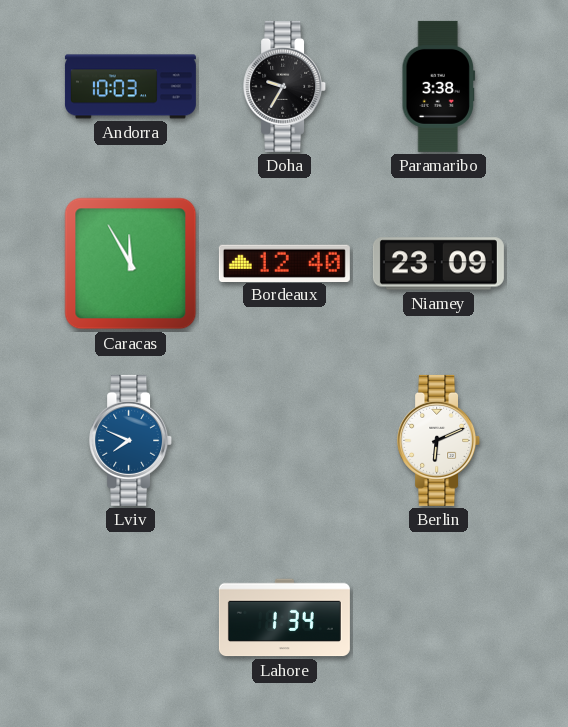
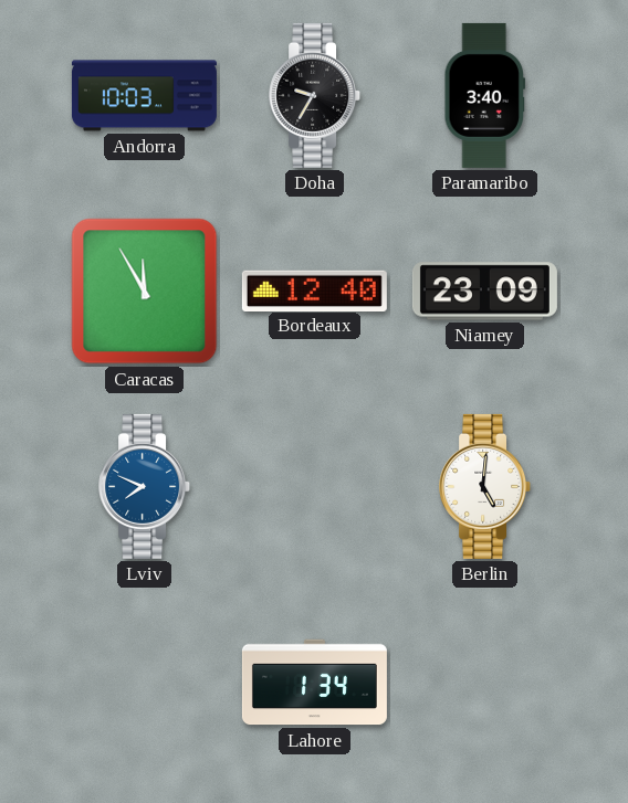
Paramaribo: 3:38 -> 3:40 (485, 95)
Berlin: 6:11 -> 5:01 (485, 486)
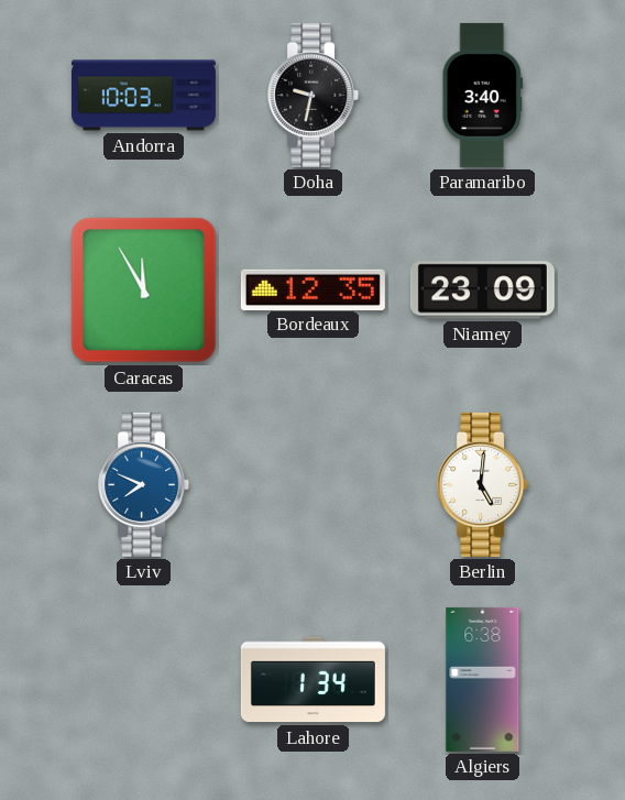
Doha: 9:35 -> 9:32 (314, 95)
Bordeaux: 12:40 -> 12:35 (312, 289)
Algiers: none -> 6:38 (483, 679)
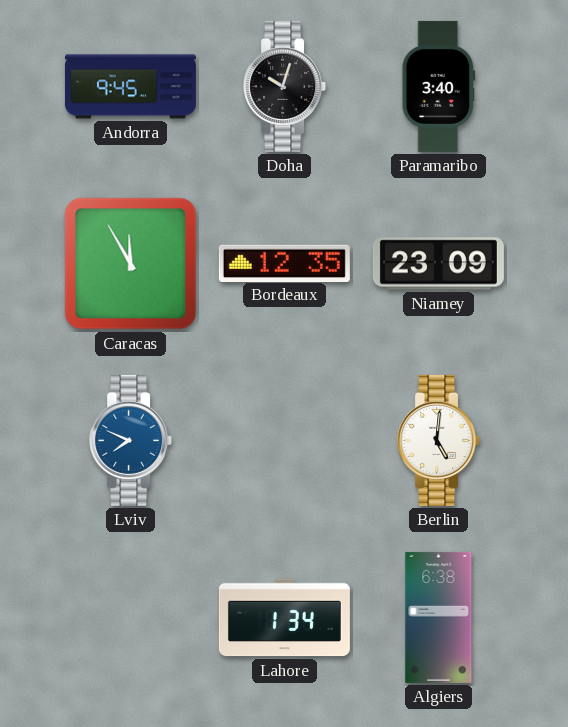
Andorra: 10:03 -> 9:45 (130, 87)
Doha: 9:32 -> 10:03 (285, 86)
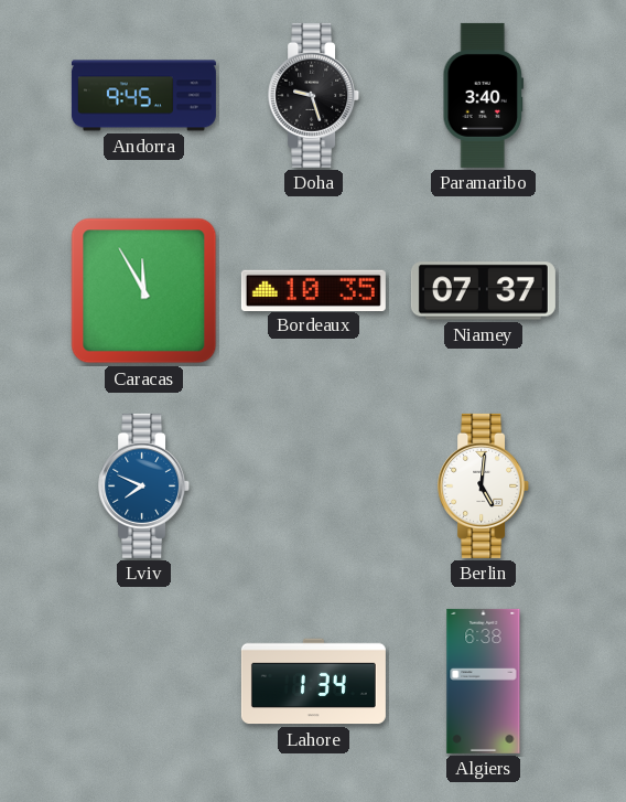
Doha: 10:03 -> 9:27 (314, 95)
Bordeaux: 12:35 -> 10:35 (313, 290)
Niamey: 23:09 -> 07:37 (483, 291)
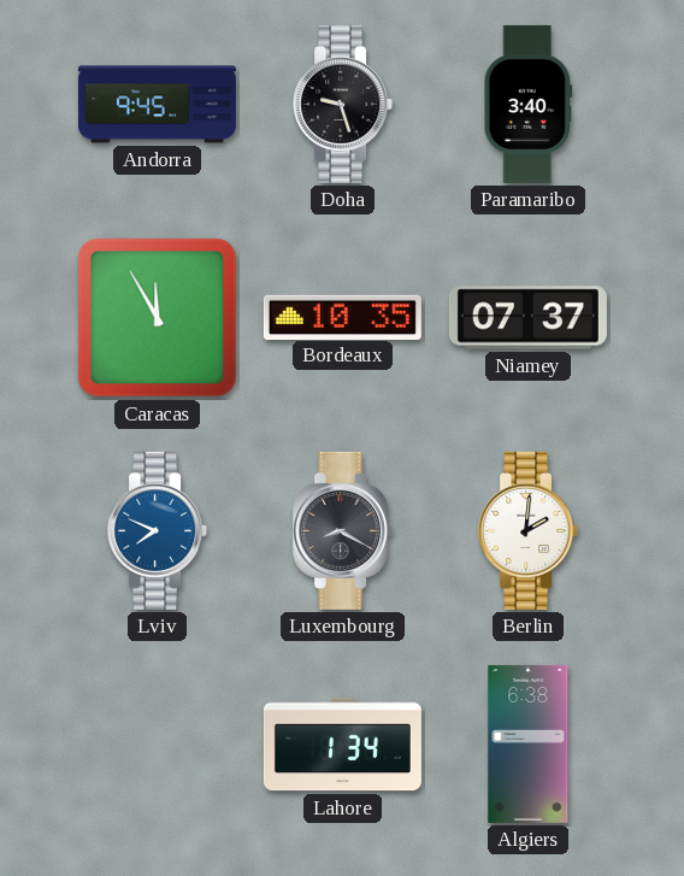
Luxembourg: none -> 8:20 (343, 530)
Berlin: 5:01 -> 2:01 (529, 530)
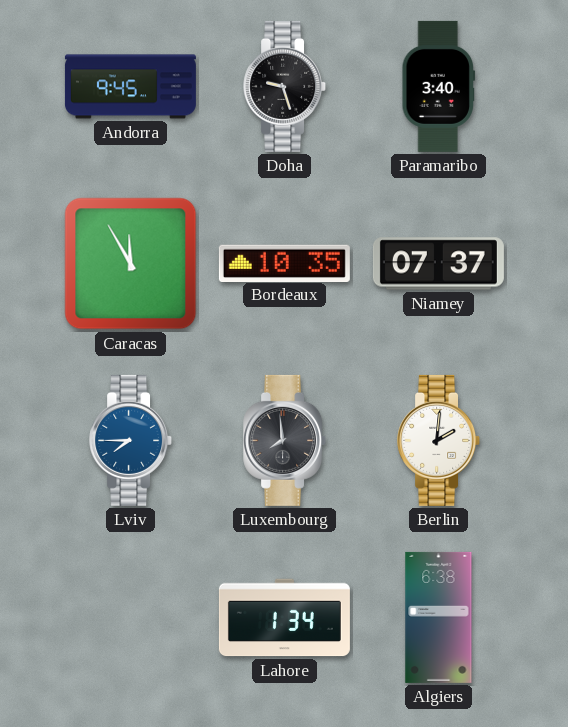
Lviv: 7:49 -> 7:45 (131, 440)
Luxembourg: 8:20 -> 7:59 (285, 440)
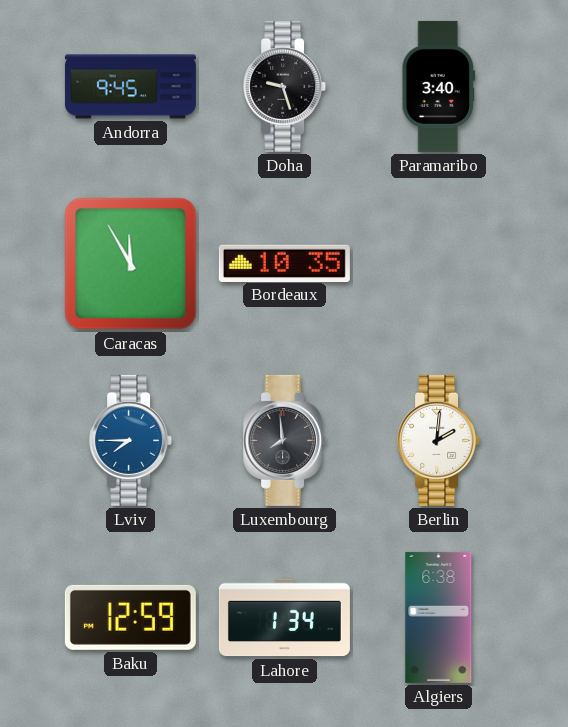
Niamey: 07:37 -> none (438, 264)
Baku: none -> 12:59 (130, 617)
